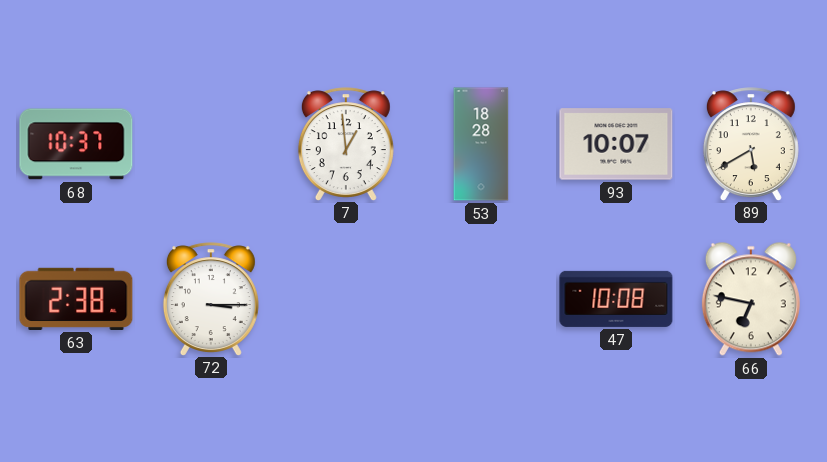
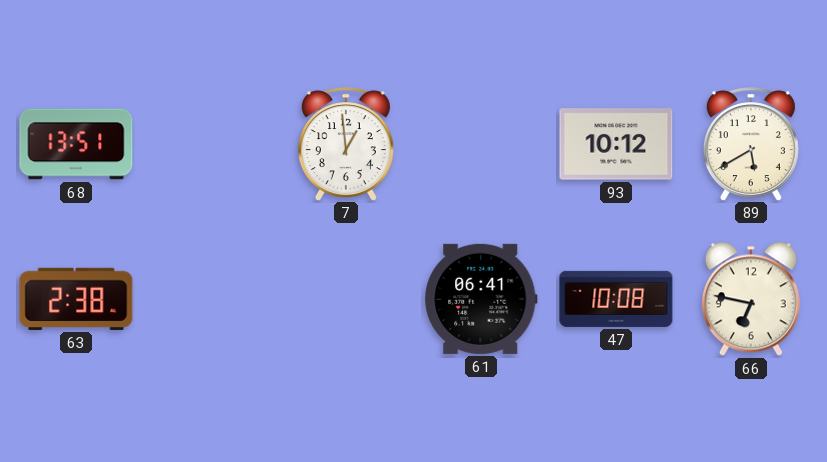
68: 10:37 -> 13:51 (76, 144)
53: 18:28 -> none (481, 144)
93: 10:07 -> 10:12 (616, 144)
72: 3:15 -> none (211, 299)
61: none -> 06:41 (481, 299)
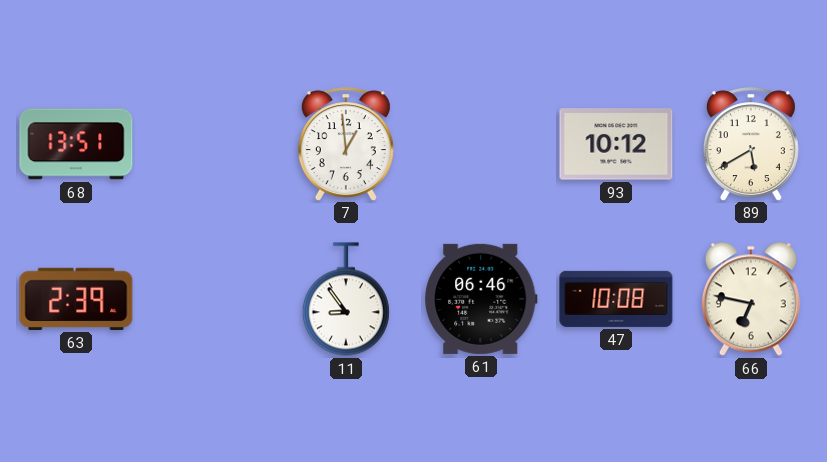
63: 2:38 -> 2:39 (76, 299)
11: none -> 8:54 (346, 299)
61: 06:41 -> 06:46 (481, 299)
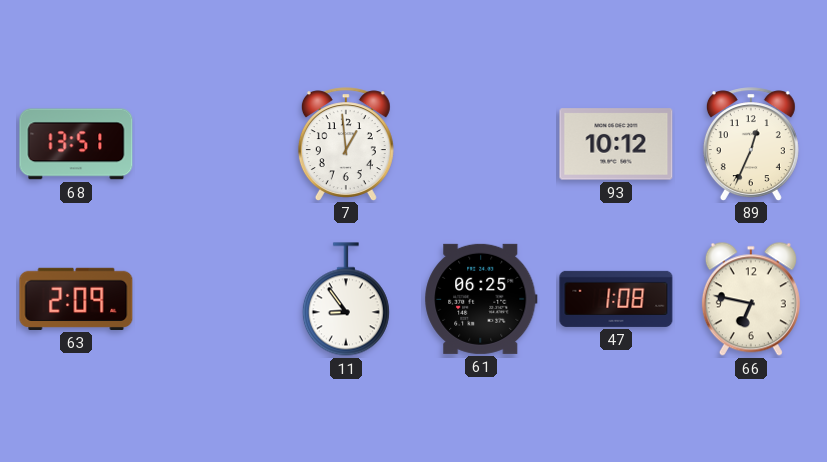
89: 5:40 -> 12:34 (751, 144)
63: 2:39 -> 2:09 (76, 299)
61: 06:46 -> 06:25 (481, 299)
47: 10:08 -> 1:08 (616, 299)
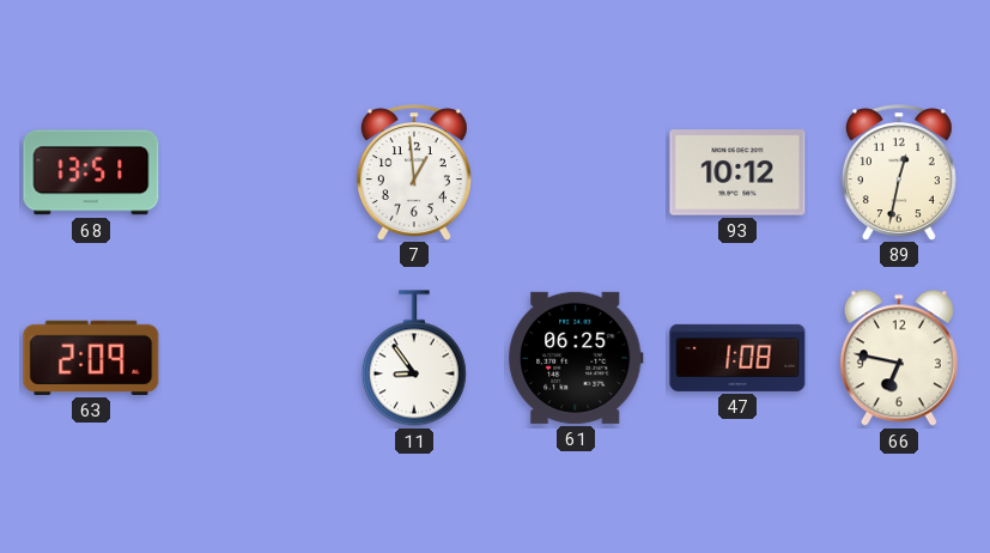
89: 12:34 -> 12:32 (899, 172)
